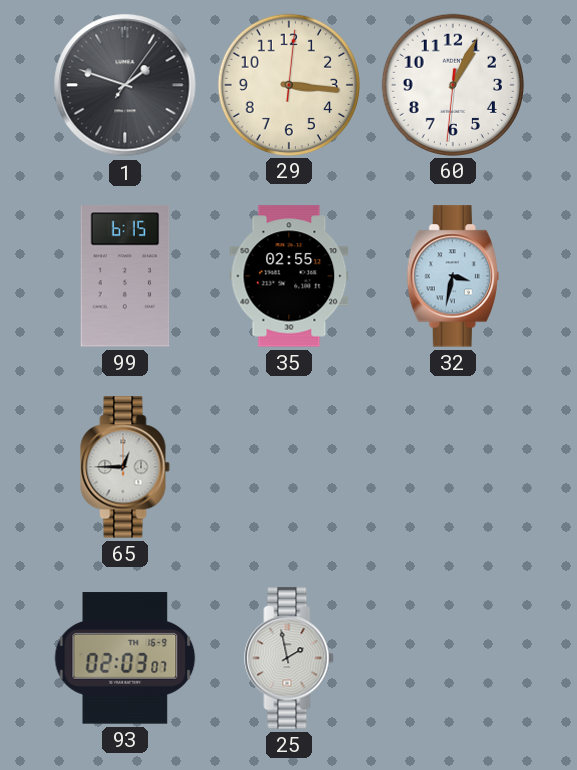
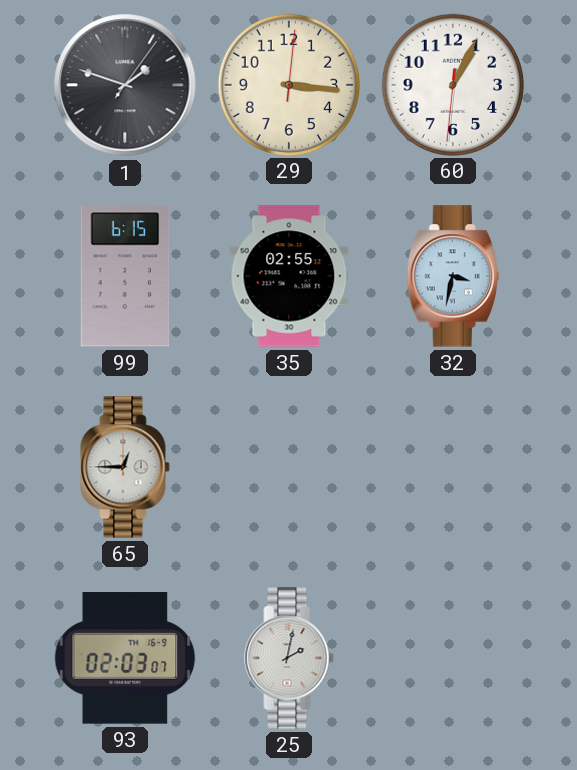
25: 1:58 -> 2:02 (289, 658)
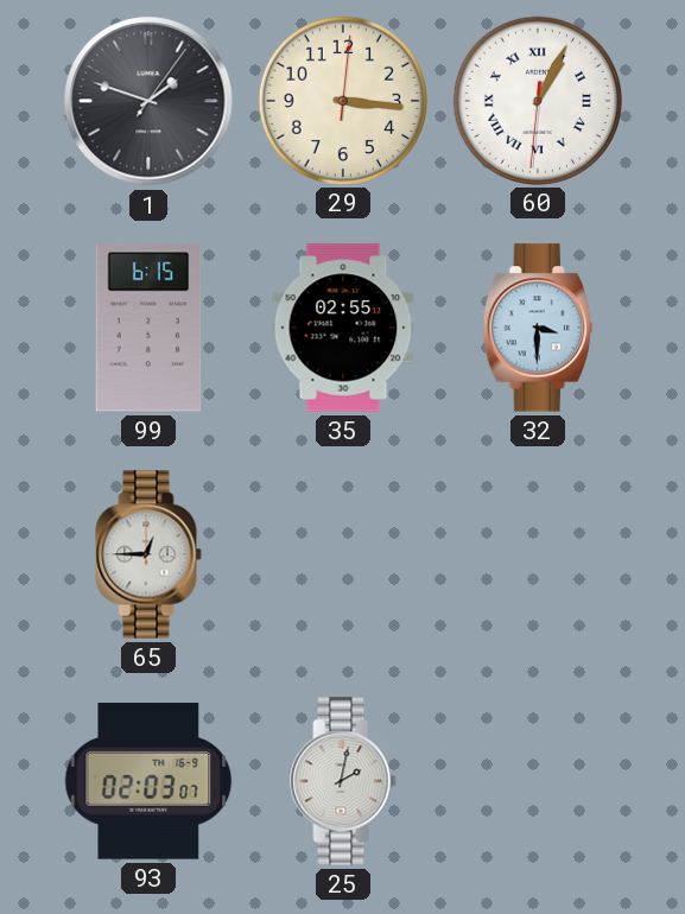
60 numerals: Arabic -> Roman (537, 100)
32: 3:32 -> 3:30 (538, 328)
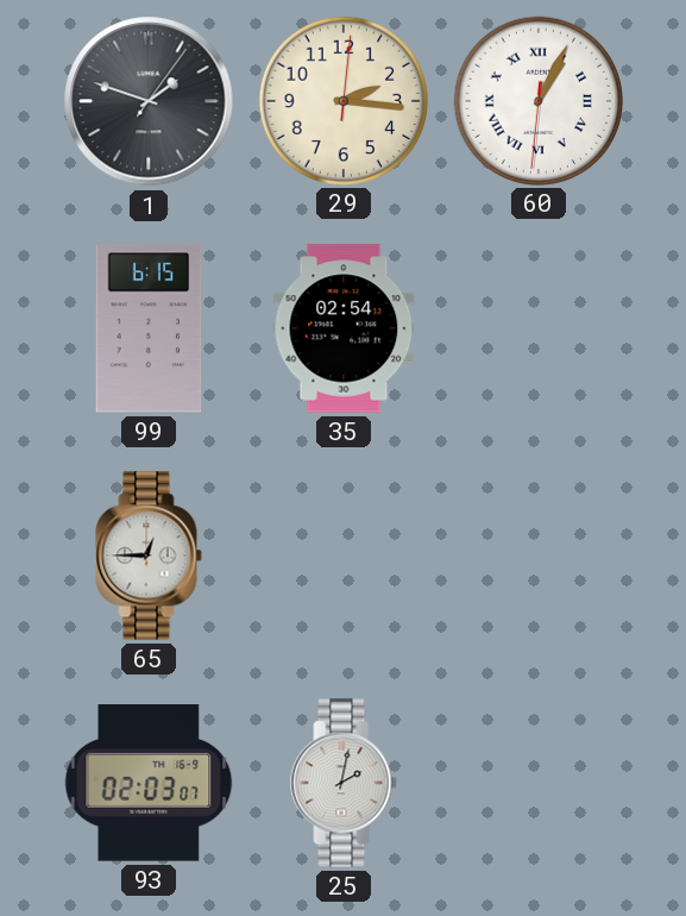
29: 3:16 -> 2:16 (342, 100)
35: 02:55 -> 02:54 (344, 328)
32: 3:30 -> none (538, 328)
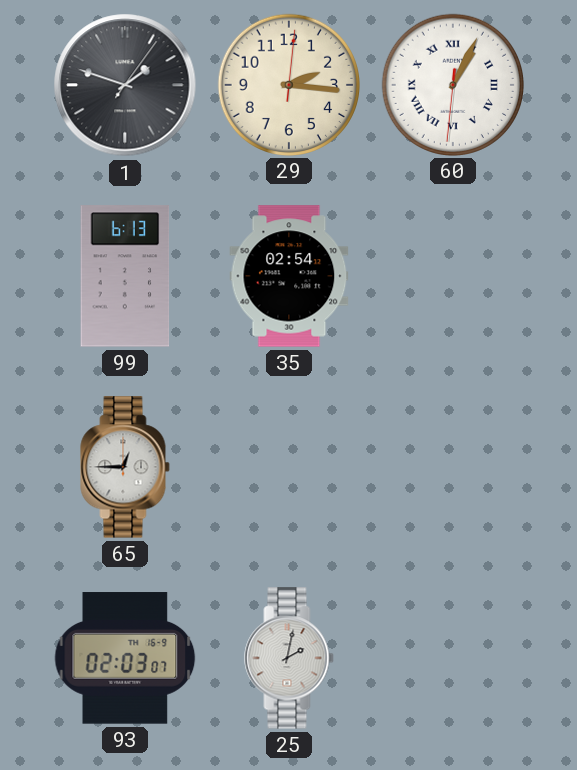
99: 6:15 -> 6:13 (125, 276)
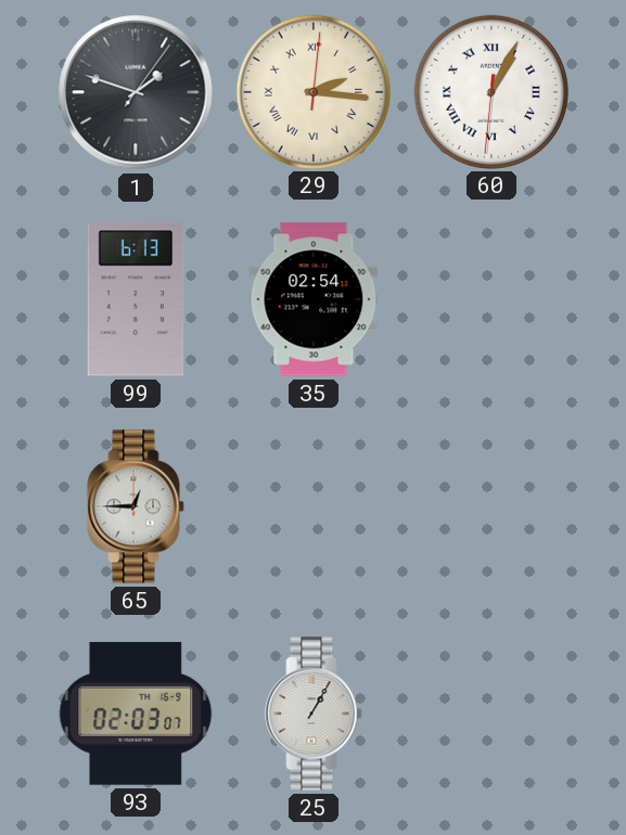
29 numerals: Arabic -> Roman (312, 91)
25: 2:02 -> 1:05 (314, 714)
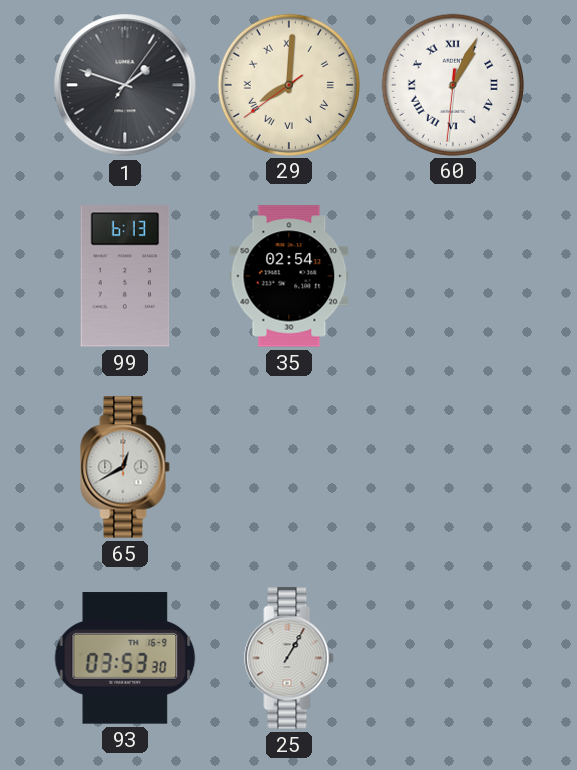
29: 2:16 -> 8:00 (288, 84)
65: 12:45 -> 12:40 (125, 467)
93: 02:03 -> 03:53 (125, 658)
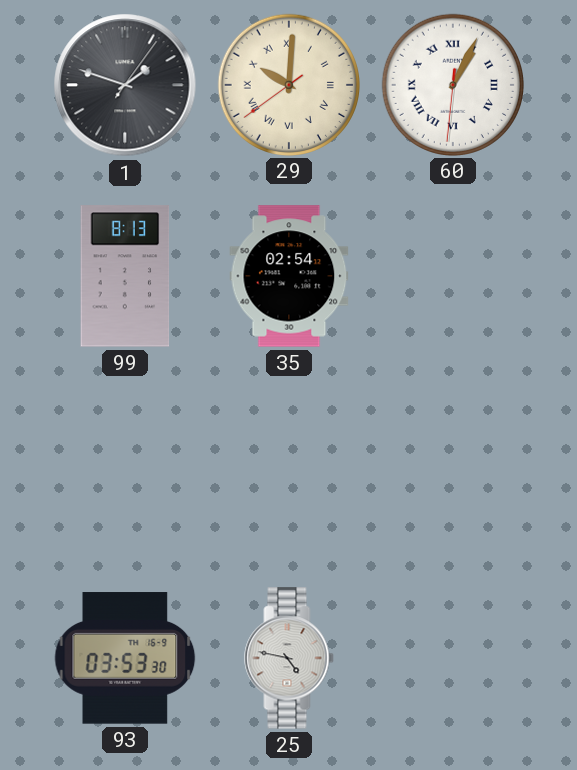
29: 8:00 -> 10:00 (288, 84)
99: 6:13 -> 8:13 (125, 276)
65: 12:40 -> none (125, 467)
25: 1:05 -> 4:47 (289, 658)
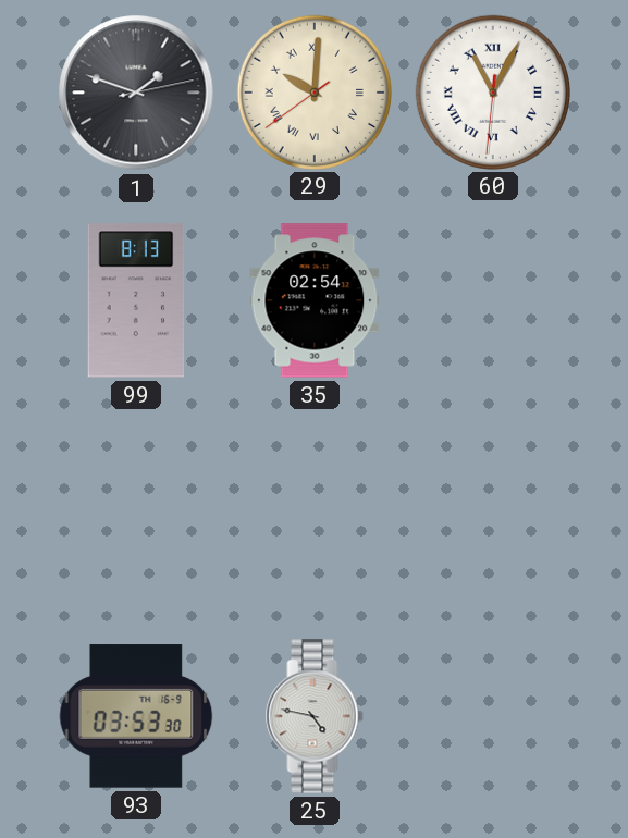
1: 1:48:06 -> 1:48:13 (136, 93)
60: 1:04 -> 11:04 (492, 91)
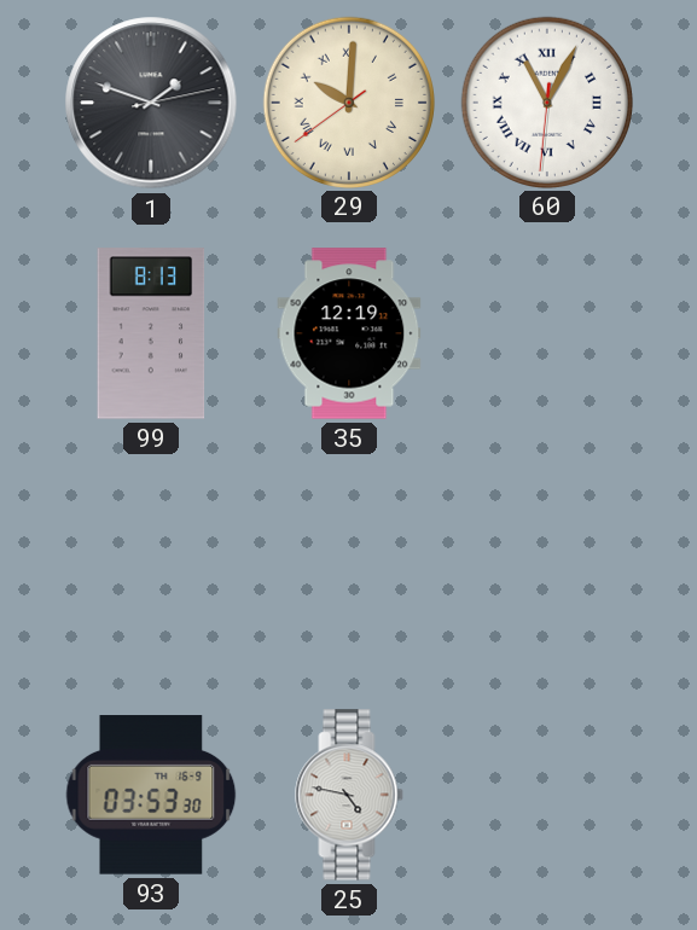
35: 02:54 -> 12:19 (349, 333)
